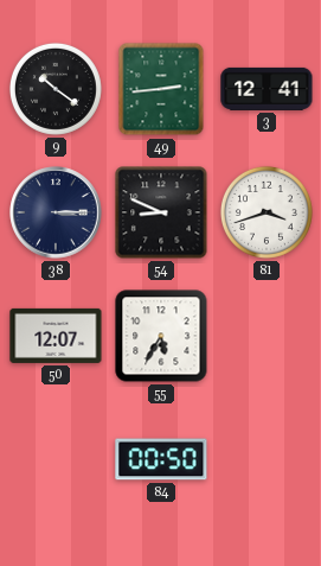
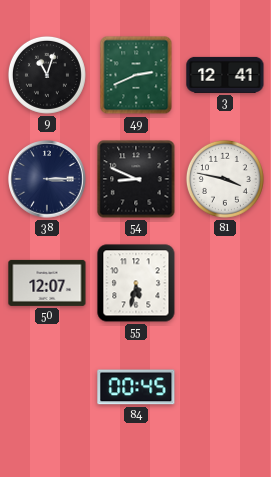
9: 10:21 -> 11:03 (47, 75)
49: 2:44 -> 2:41 (136, 75)
81: 3:42 -> 3:47 (225, 179)
55: 5:35 -> 5:32 (136, 283)
84: 00:50 -> 00:45 (136, 387)
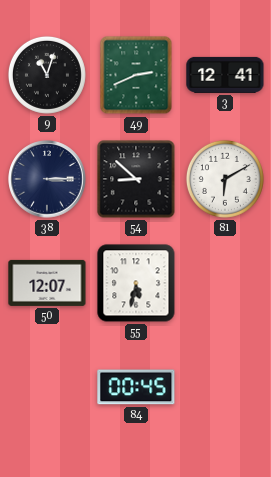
54: 8:49 -> 8:52 (136, 179)
81: 3:47 -> 6:10 (225, 179)
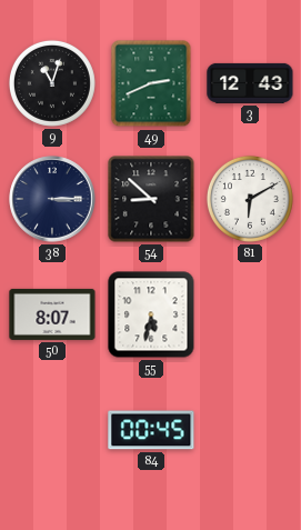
3: 12:41 -> 12:43 (250, 83)
50: 12:07 -> 8:07 (52, 314)
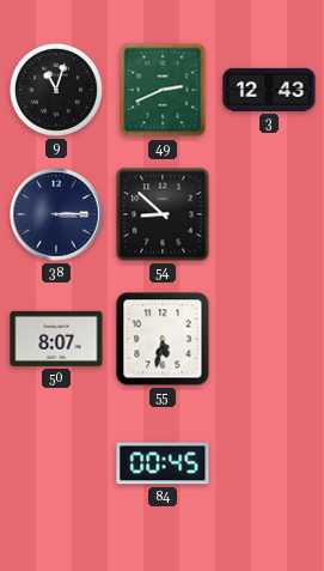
81: 6:10 -> none (250, 199)
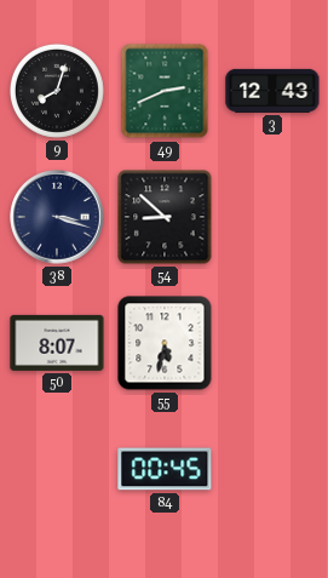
9: 11:03 -> 8:03 (57, 91)
38: 3:15 -> 3:18 (57, 217)
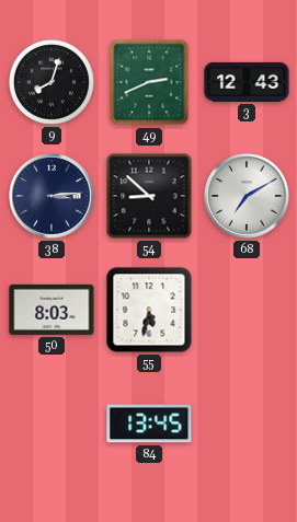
38: 3:18 -> 3:14 (52, 196)
68: none -> 7:10 (247, 196)
50: 8:07 -> 8:03 (52, 310)
84: 00:45 -> 13:45 (149, 424)
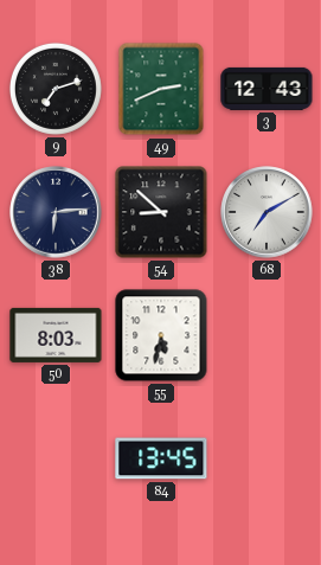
9: 8:03 -> 7:12 (56, 89)
38: 3:14 -> 6:14 (56, 212)
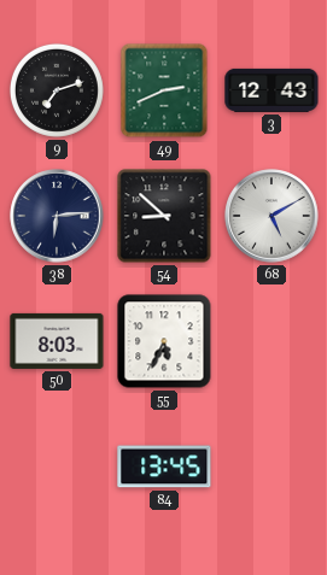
68: 7:10 -> 5:10 (271, 216)
55: 5:32 -> 5:34 (164, 341)
